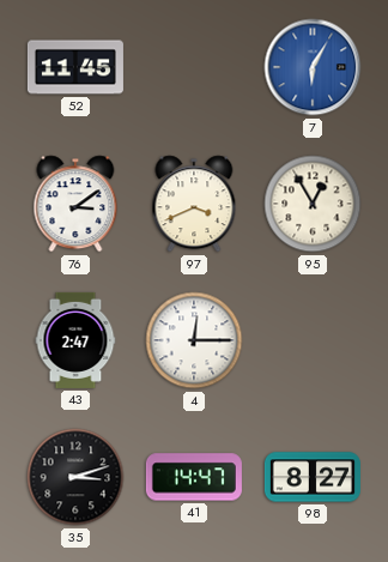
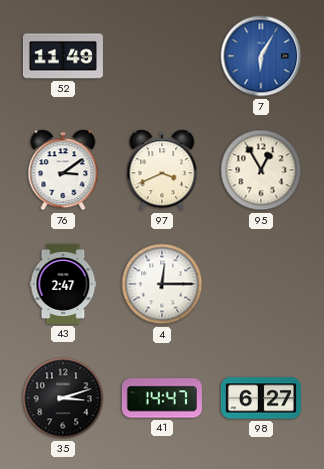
52: 11:45 -> 11:49 (63, 56)
98: 8:27 -> 6:27 (261, 398)
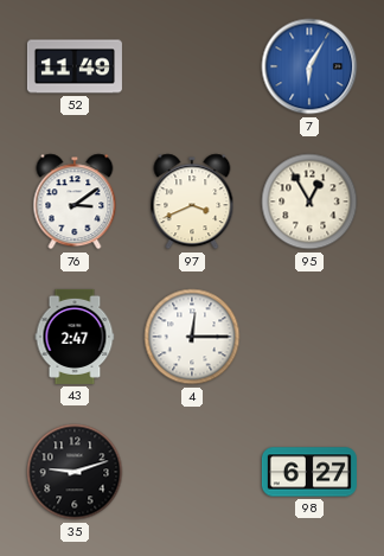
35: 3:12 -> 9:12 (75, 472)
41: 14:47 -> none (162, 398)
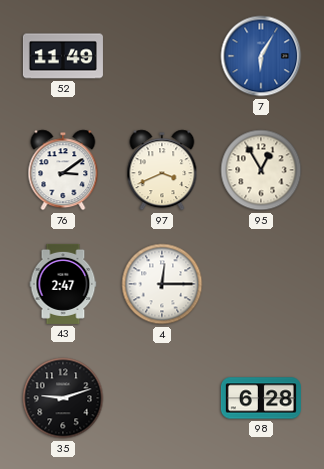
98: 6:27 -> 6:28 (261, 398)
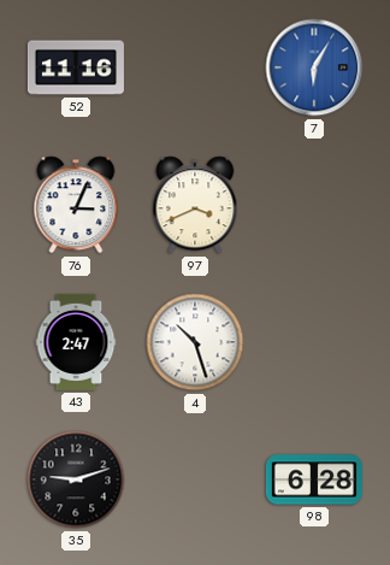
52: 11:49 -> 11:16 (76, 67)
76: 3:09 -> 3:04 (76, 205)
95: 12:55 -> none (261, 170)
4: 12:15 -> 10:27 (195, 342)
